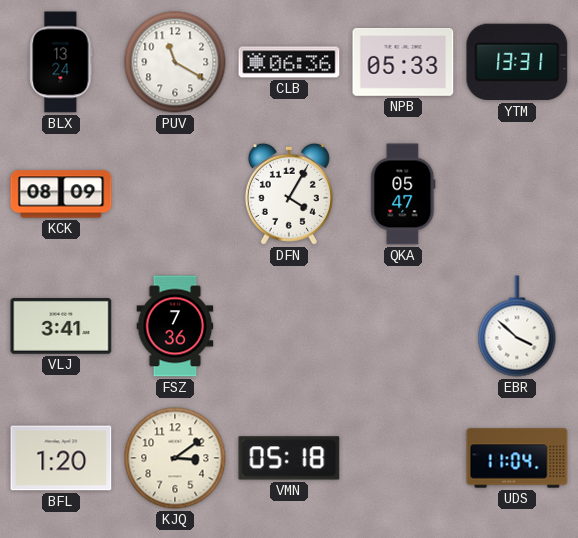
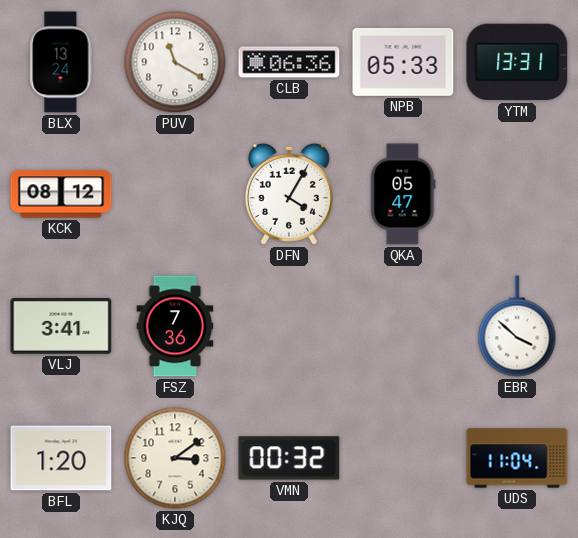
KCK: 08:09 -> 08:12 (61, 194)
VMN: 05:18 -> 00:32 (289, 458)
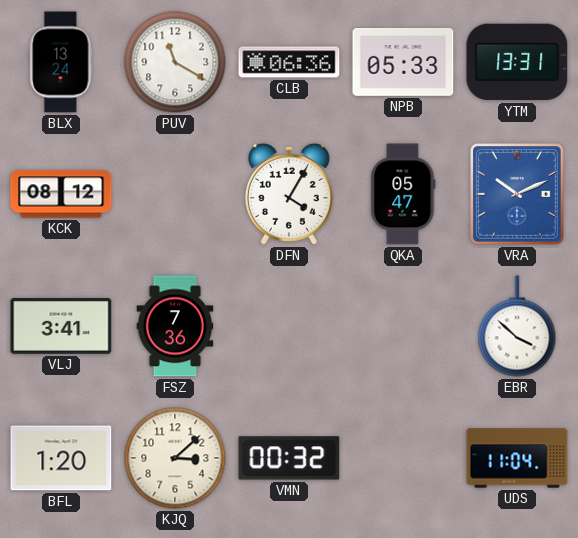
VRA: none -> 10:11 (518, 195)
KJQ: 3:09 -> 3:08 (175, 458)
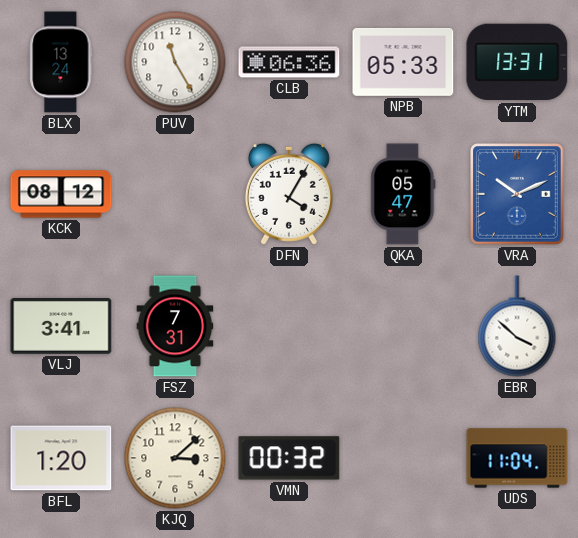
PUV: 11:20 -> 11:25 (175, 62)
FSZ: 7:36 -> 7:31 (175, 326)
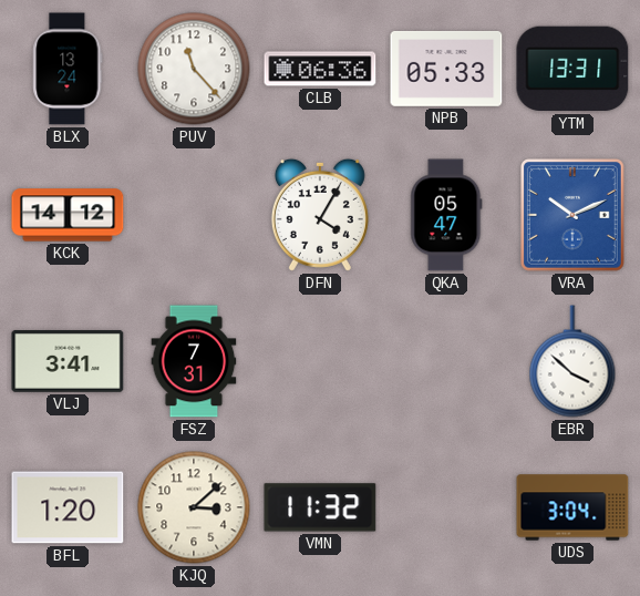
PUV: 11:25 -> 11:23 (194, 69)
KCK: 08:12 -> 14:12 (68, 215)
VMN: 00:32 -> 11:32 (320, 507)
UDS: 11:04 -> 3:04 (572, 507)
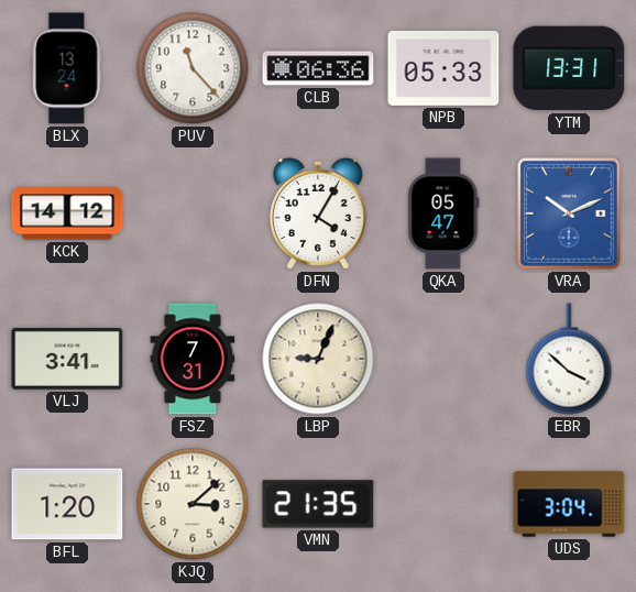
LBP: none -> 9:04 (318, 359)
VMN: 11:32 -> 21:35 (318, 504)
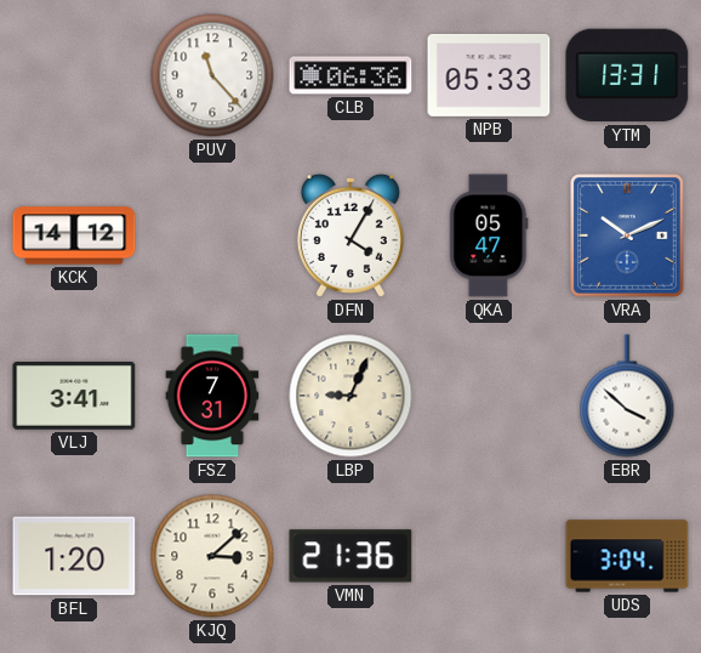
BLX: 13:24 -> none (67, 68)
VMN: 21:35 -> 21:36 (350, 556)
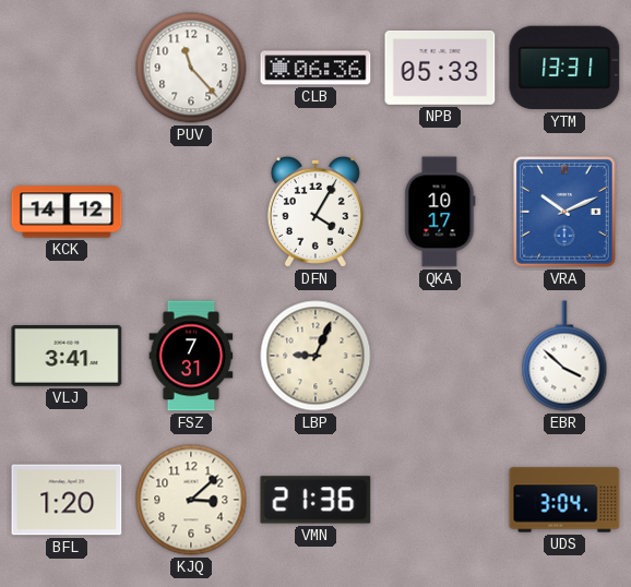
QKA: 05:47 -> 10:17 (440, 212)
